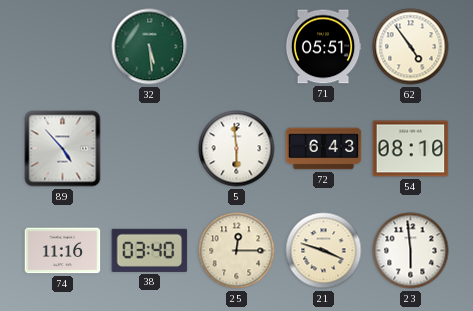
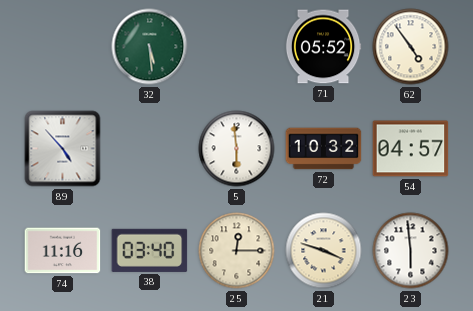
71: 05:51 -> 05:52 (323, 47)
72: 6:43 -> 10:32 (324, 149)
54: 08:10 -> 04:57 (411, 149)
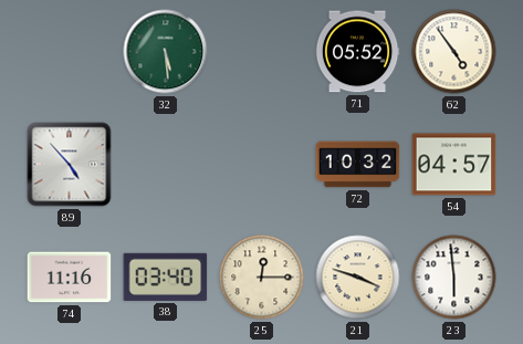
5: 5:59 -> none (237, 149)
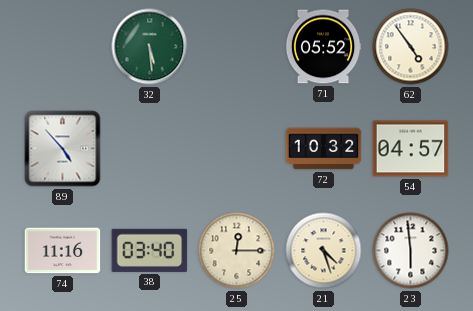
21: 3:48 -> 4:27 (324, 251)
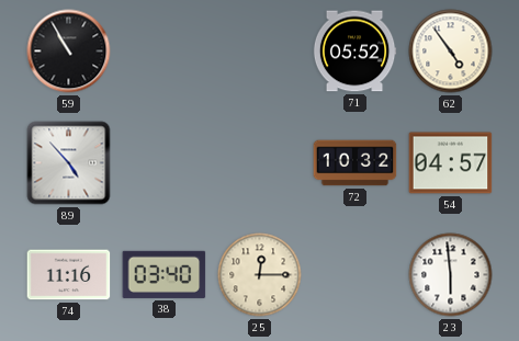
59: none -> 10:55 (69, 52)
32: 5:29 -> none (150, 47)
21: 4:27 -> none (324, 251)
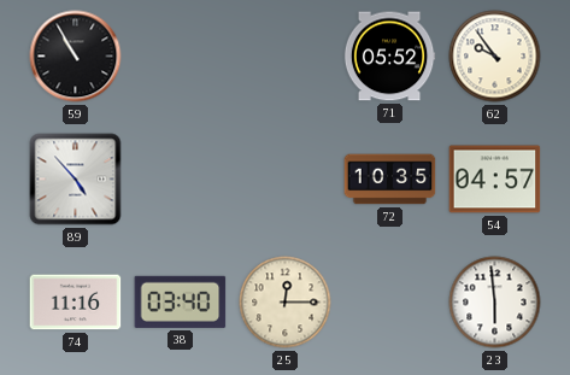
62: 4:54 -> 9:54 (495, 57)
72: 10:32 -> 10:35 (390, 180)
